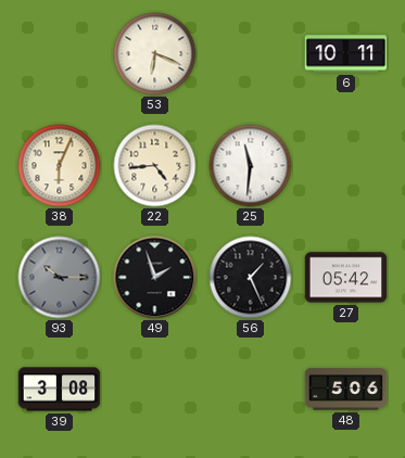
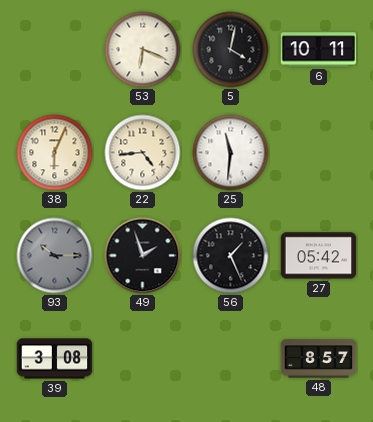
5: none -> 4:02 (231, 50)
48: 5:06 -> 8:57 (319, 359)
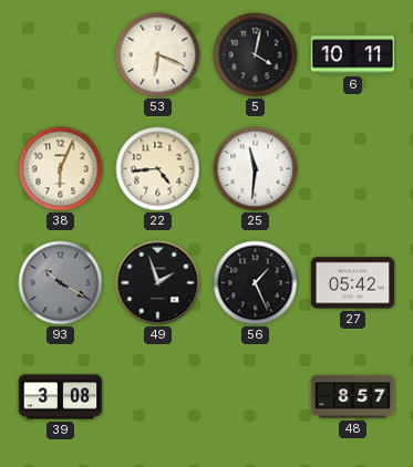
93: 10:15 -> 10:20 (61, 283)
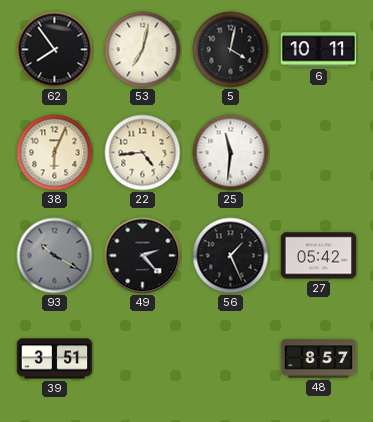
62: none -> 7:54 (55, 50)
53: 6:19 -> 7:02 (143, 50)
49: 1:57 -> 2:23 (143, 256)
39: 3:08 -> 3:51 (55, 359)
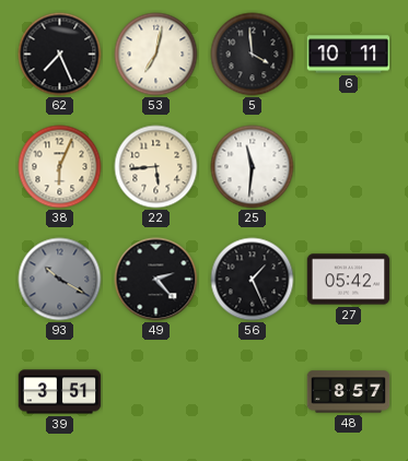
62: 7:54 -> 7:26 (60, 55)
5: 4:02 -> 3:59 (253, 55)
22: 4:44 -> 5:44 (156, 167)
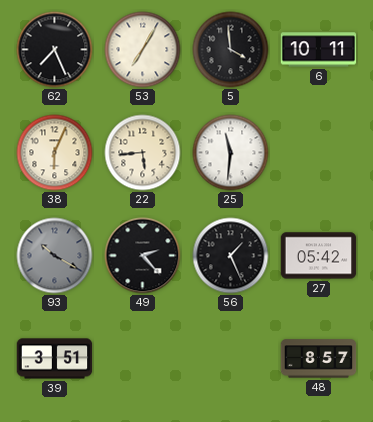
53: 7:02 -> 7:05 (143, 50)
